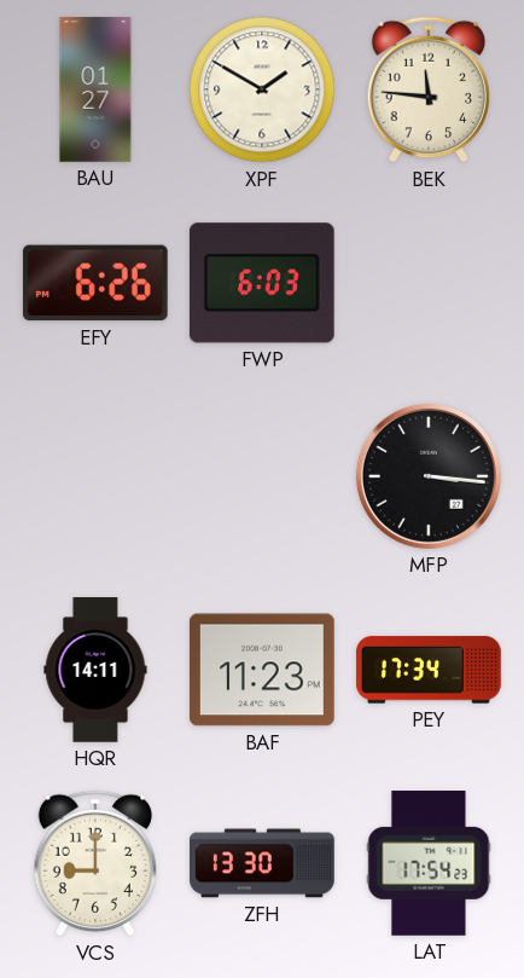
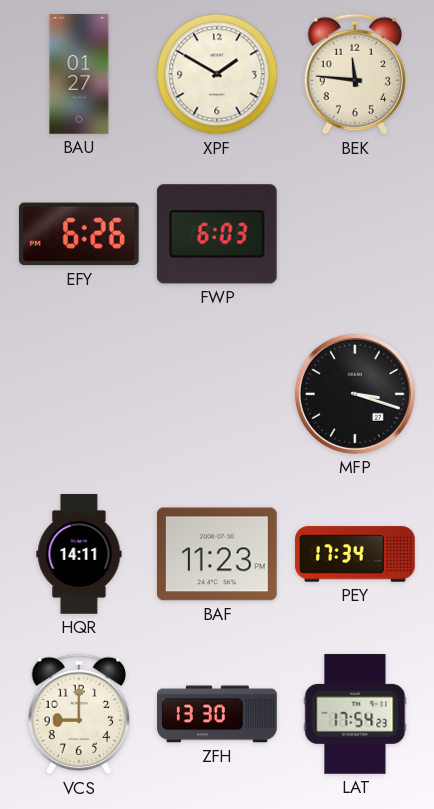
MFP: 3:16 -> 3:18 (355, 394)
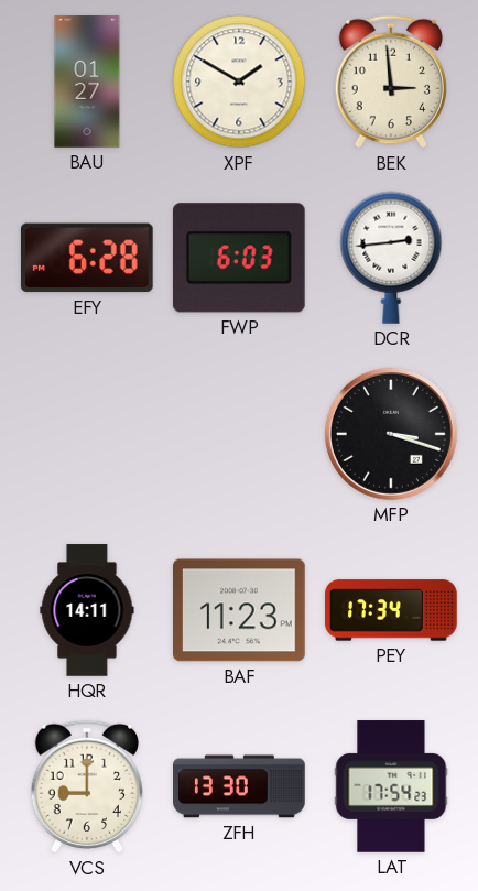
BEK: 11:46 -> 2:59 (390, 82)
EFY: 6:26 -> 6:28 (87, 258)
DCR: none -> 2:44 (391, 258)
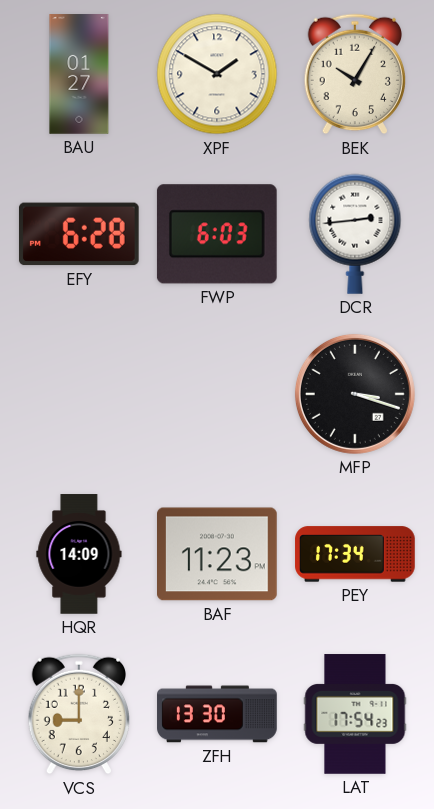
BEK: 2:59 -> 10:05 (354, 74)
HQR: 14:11 -> 14:09 (79, 554)
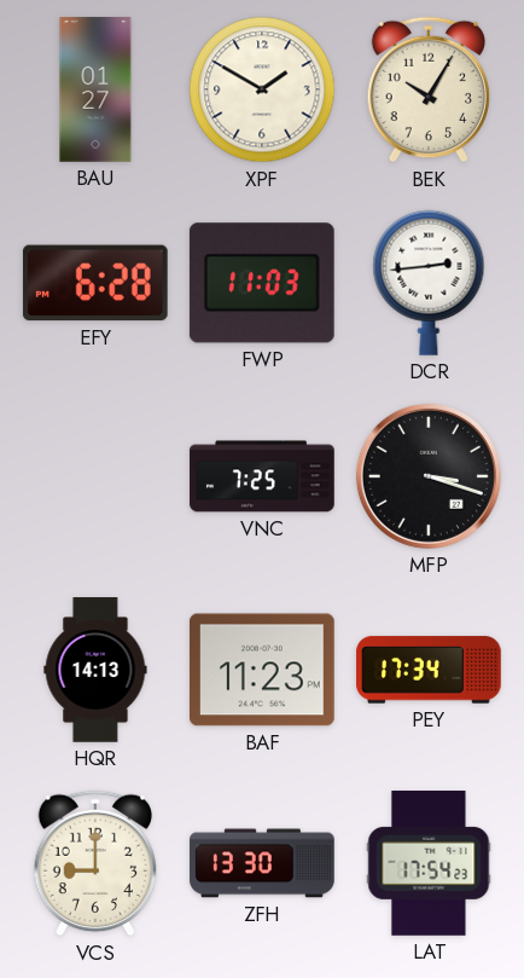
FWP: 6:03 -> 11:03 (262, 283)
VNC: none -> 7:25 (262, 476)
HQR: 14:09 -> 14:13 (95, 670)
